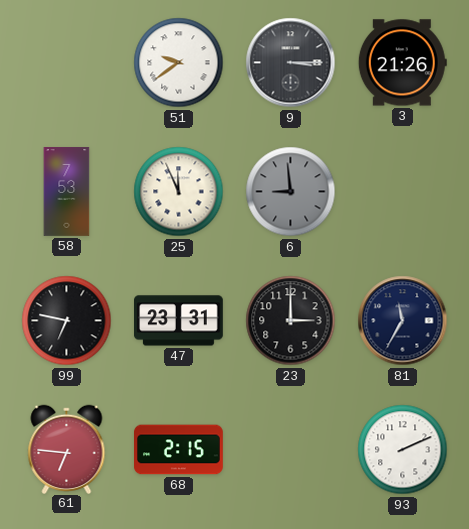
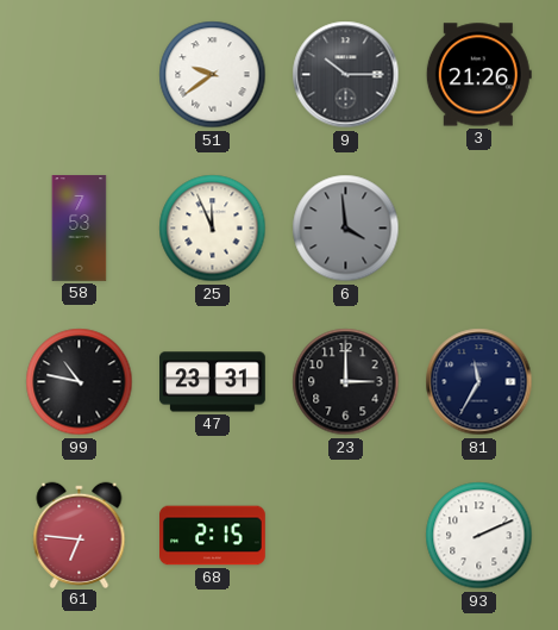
9: 3:15 -> 10:15 (346, 75)
6: 8:59 -> 3:59 (346, 229)
99: 6:47 -> 10:47 (80, 382)
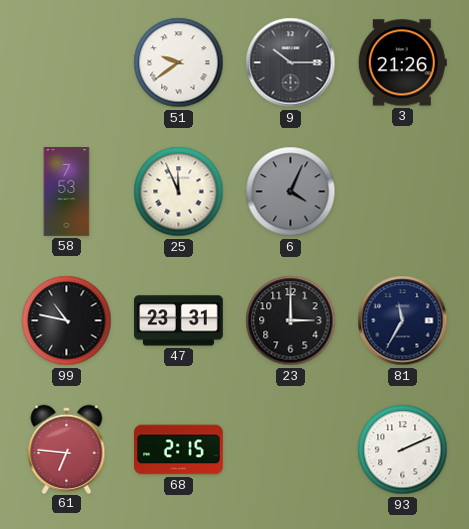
6: 3:59 -> 4:04 (291, 192)
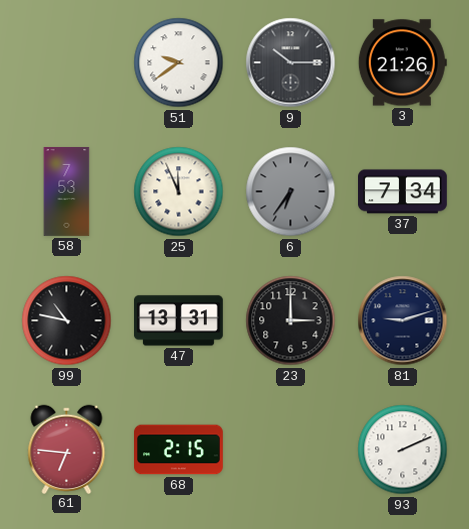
6: 4:04 -> 6:36 (291, 192)
37: none -> 7:34 (403, 192)
47: 23:31 -> 13:31 (179, 321)
81: 11:35 -> 9:12 (403, 321)
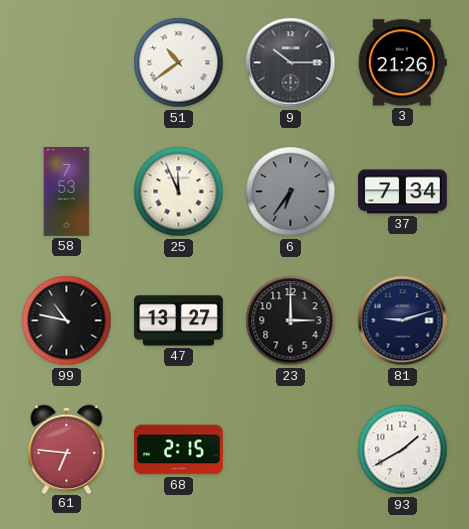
51: 9:39 -> 10:39 (179, 63)
47: 13:31 -> 13:27 (179, 321)
93: 2:11 -> 1:40 (403, 450)
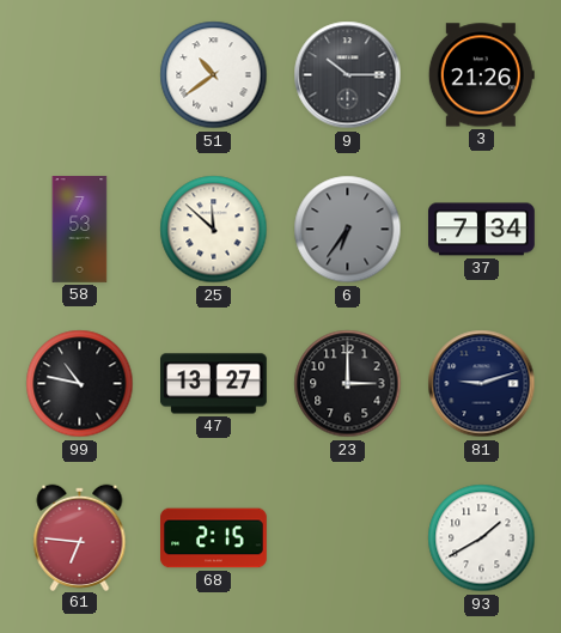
25: 11:56 -> 11:52 (214, 230)
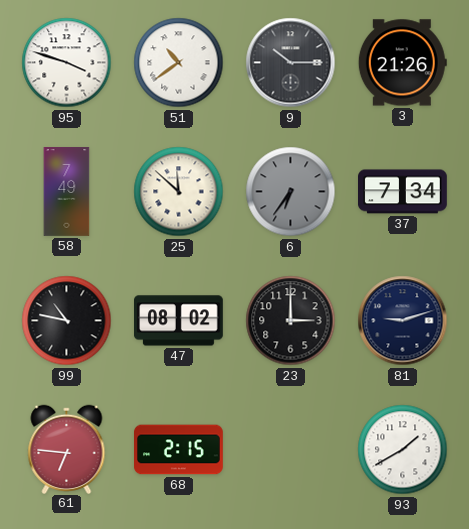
95: none -> 3:48 (67, 63)
58: 7:53 -> 7:49 (67, 192)
47: 13:27 -> 08:02 (179, 321)
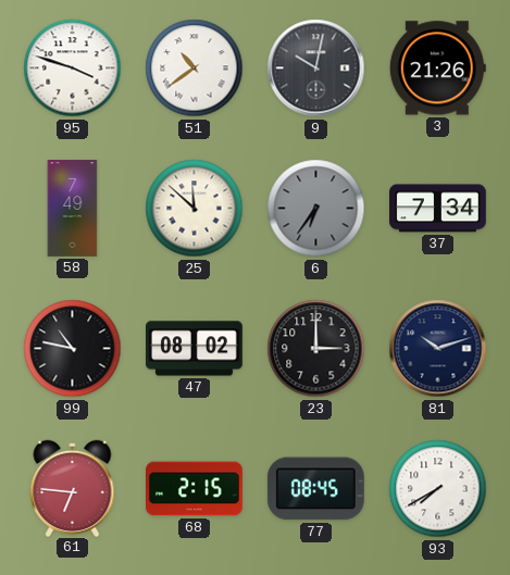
9: 10:15 -> 10:02 (316, 68)
81: 9:12 -> 10:12 (438, 349)
77: none -> 08:45 (315, 489)
93: 1:40 -> 7:40 (438, 489)
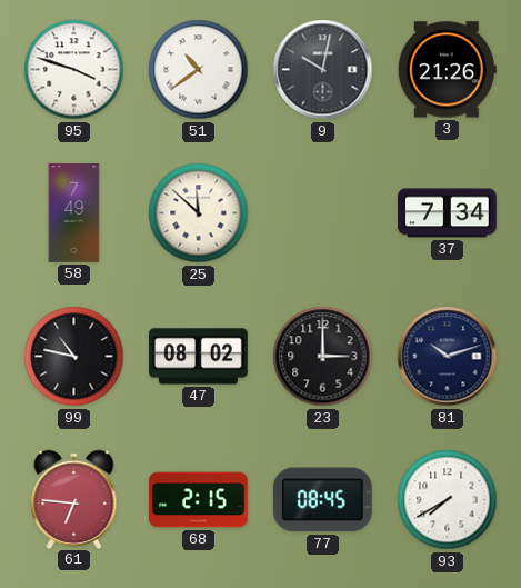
6: 6:36 -> none (316, 209)
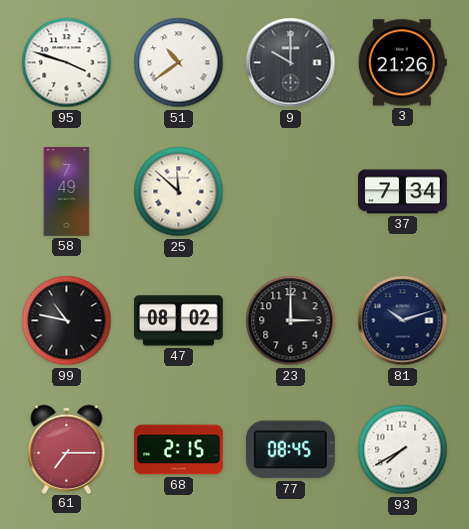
9: 10:02 -> 10:00 (291, 63)
61: 6:46 -> 7:15 (67, 449)
